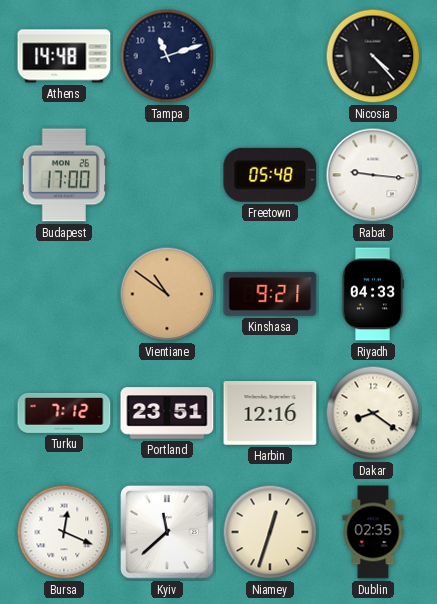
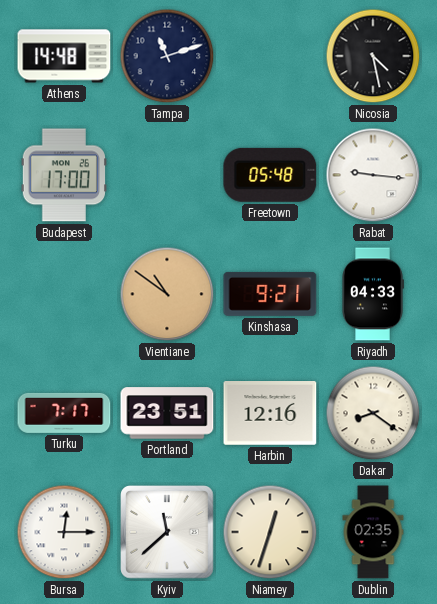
Nicosia: 4:23 -> 4:28 (373, 56)
Turku: 7:12 -> 7:17 (64, 413)
Bursa: 12:19 -> 12:15 (64, 532)
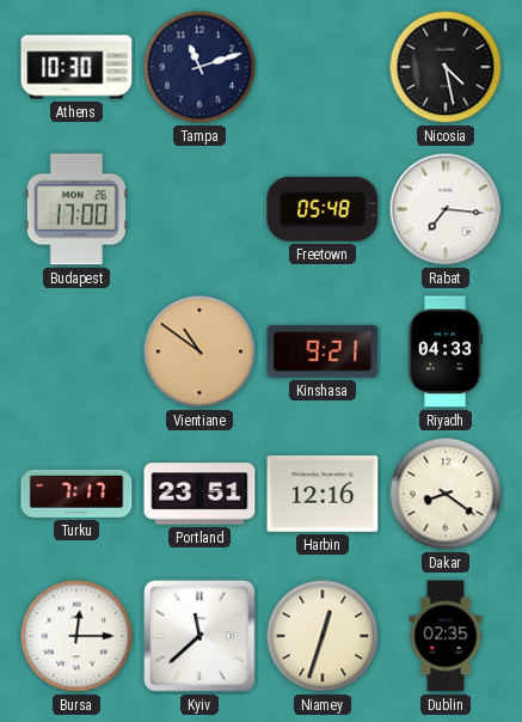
Athens: 14:48 -> 10:30 (76, 67)
Rabat: 9:16 -> 7:16 (446, 209)
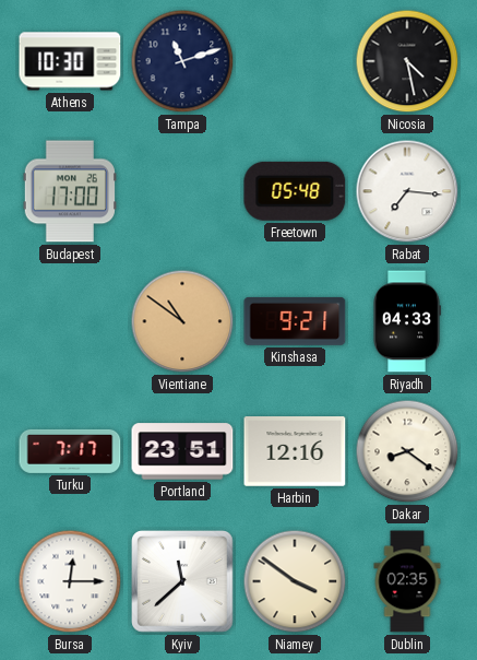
Niamey: 12:33 -> 3:51 (295, 581)
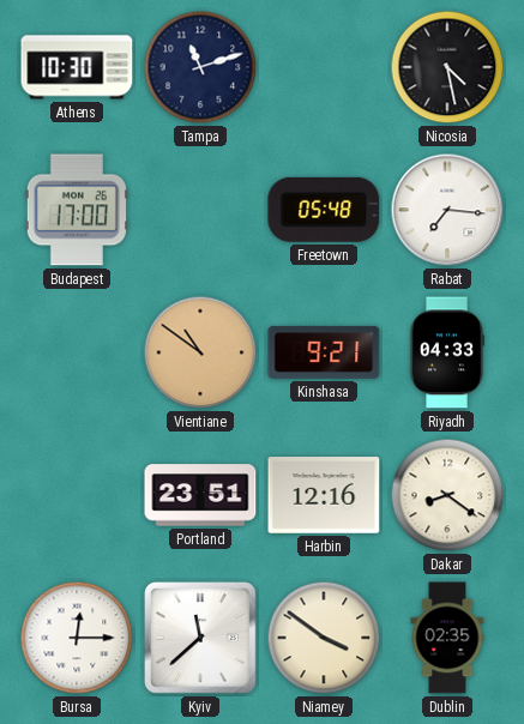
Turku: 7:17 -> none (70, 451)
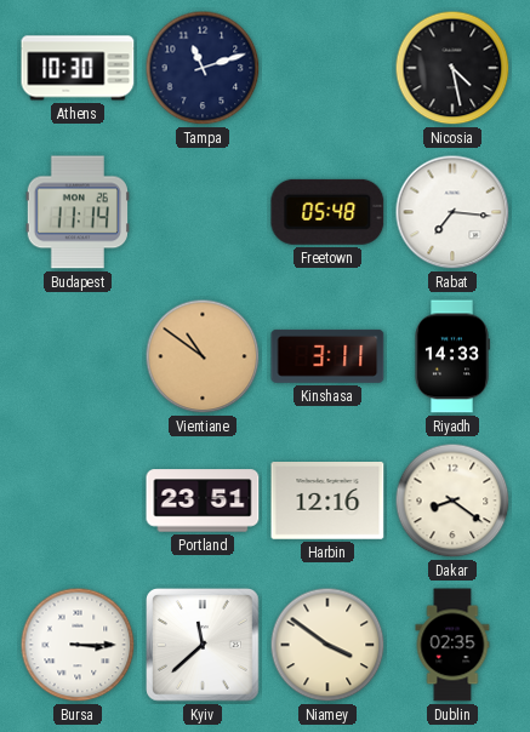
Budapest: 17:00 -> 11:14 (78, 212)
Kinshasa: 9:21 -> 3:11 (327, 356)
Riyadh: 04:33 -> 14:33 (452, 356)
Bursa: 12:15 -> 3:15 (78, 645)
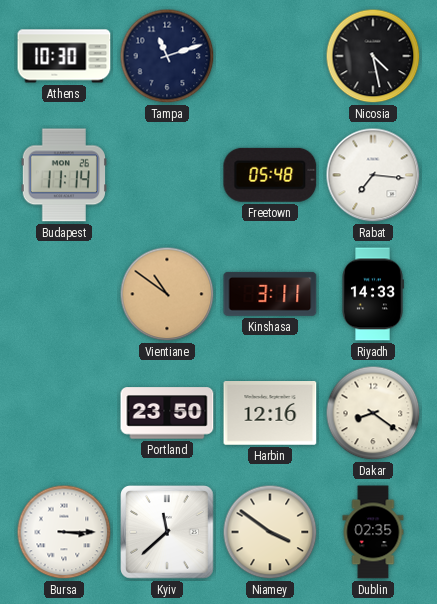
Portland: 23:51 -> 23:50 (167, 413)
